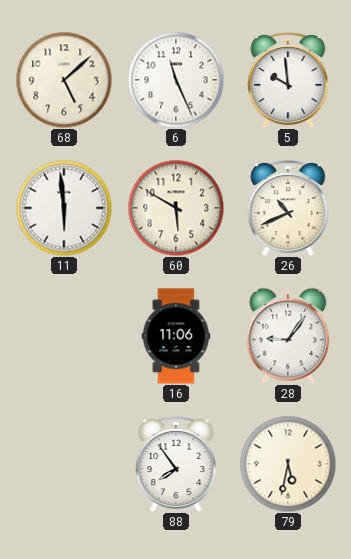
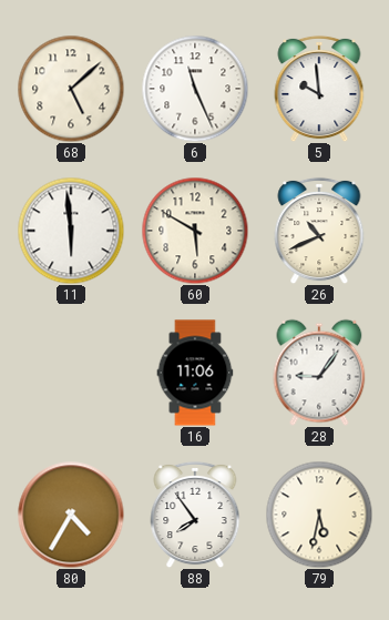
80: none -> 4:35 (71, 515)
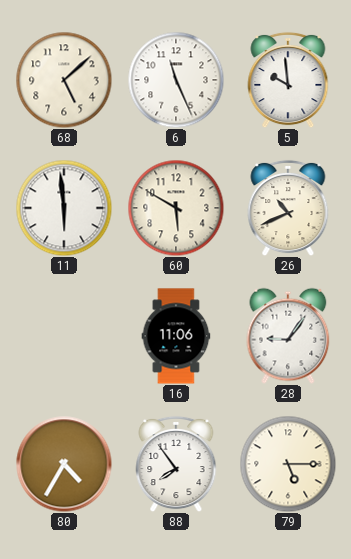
79: 5:32 -> 5:15 (288, 464)
